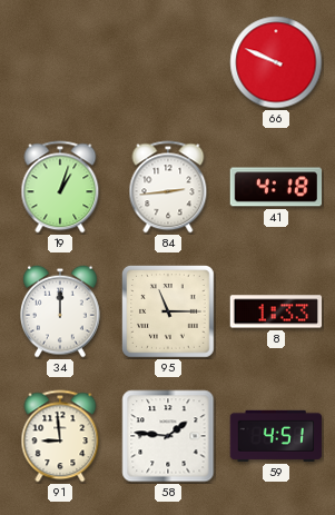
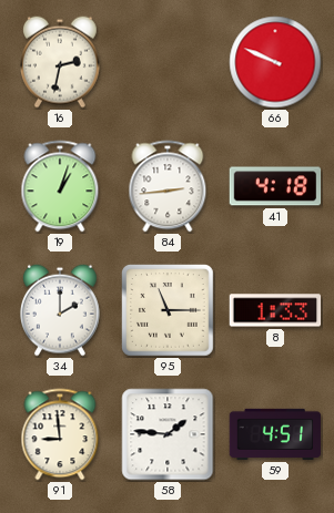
16: none -> 2:32 (61, 62)
34: 12:00 -> 2:00 (61, 310)
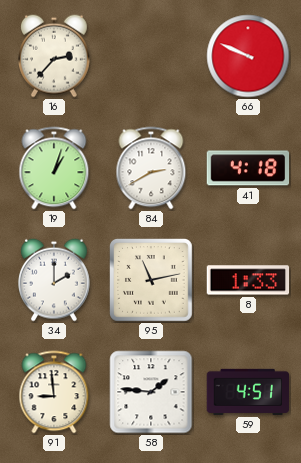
16: 2:32 -> 2:37 (55, 56)
84: 2:44 -> 2:40 (151, 168)
95: 11:15 -> 11:13 (152, 281)
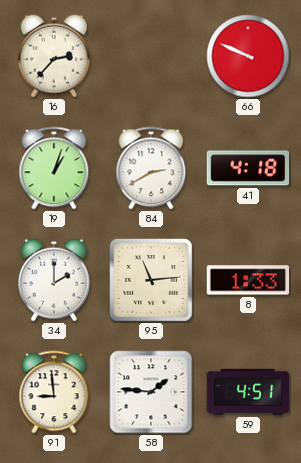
95: 11:13 -> 11:14 (152, 281)
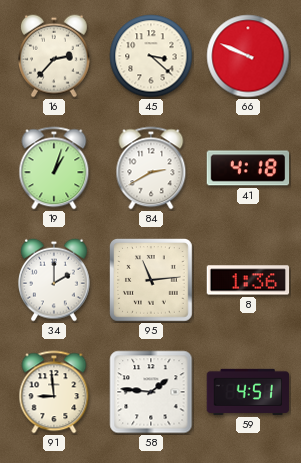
45: none -> 3:22 (151, 56)
8: 1:33 -> 1:36 (248, 280)
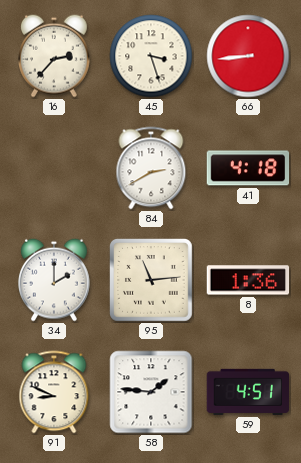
45: 3:22 -> 3:27 (151, 56)
66: 9:49 -> 8:44 (248, 56)
19: 1:03 -> none (54, 168)
91: 8:59 -> 8:49 (54, 392)
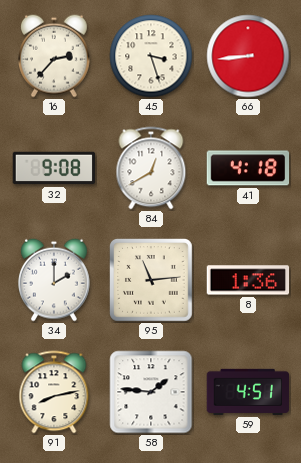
32: none -> 9:08 (54, 168)
84: 2:40 -> 12:40 (151, 168)
91: 8:49 -> 8:13 (54, 392)
